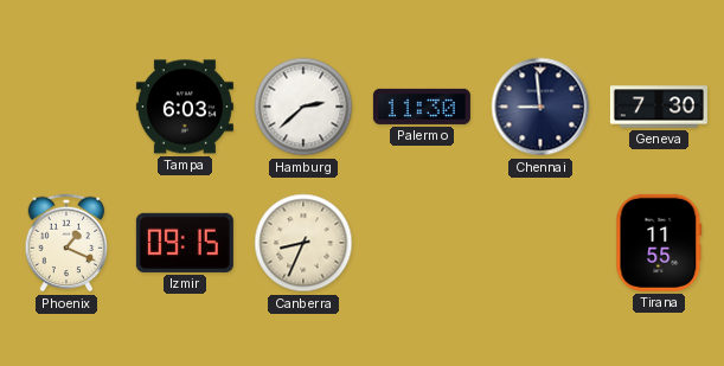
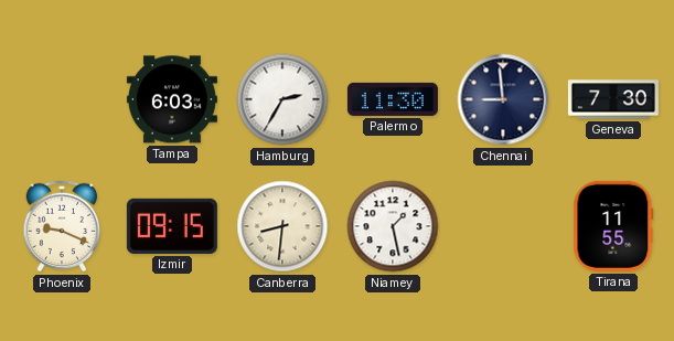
Hamburg: 2:38 -> 2:35 (282, 99)
Phoenix: 1:19 -> 9:19 (62, 226)
Canberra: 8:34 -> 8:31 (282, 226)
Niamey: none -> 1:28 (393, 226)
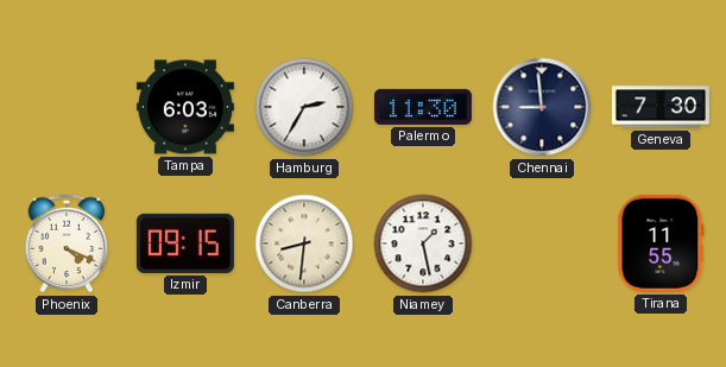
Phoenix: 9:19 -> 4:19 (67, 243)
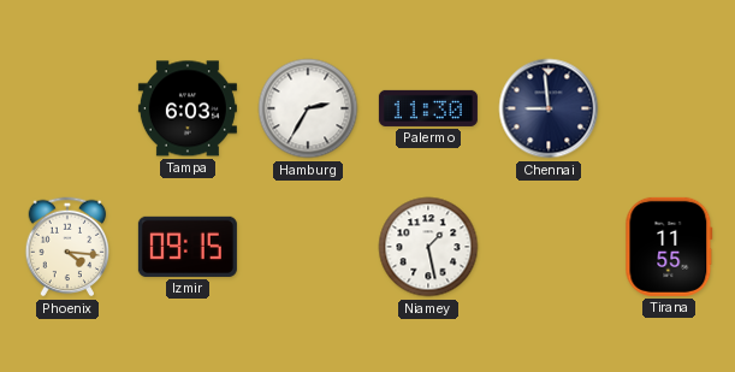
Geneva: 7:30 -> none (661, 107)
Phoenix: 4:19 -> 4:16 (67, 247)
Canberra: 8:31 -> none (304, 243)
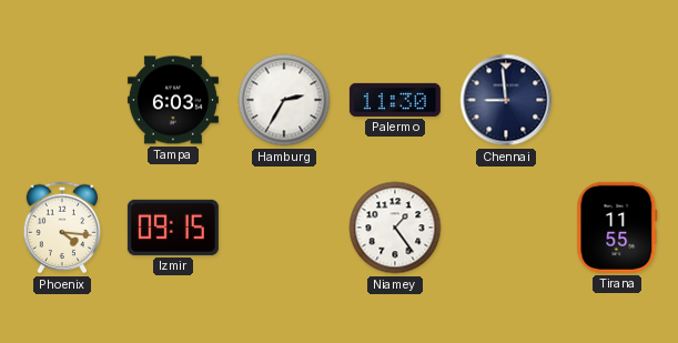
Niamey: 1:28 -> 1:24 (395, 228)
